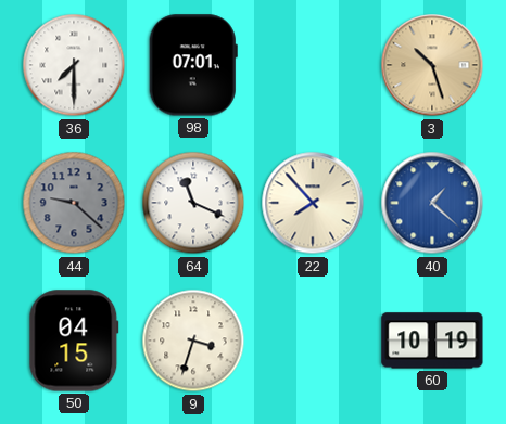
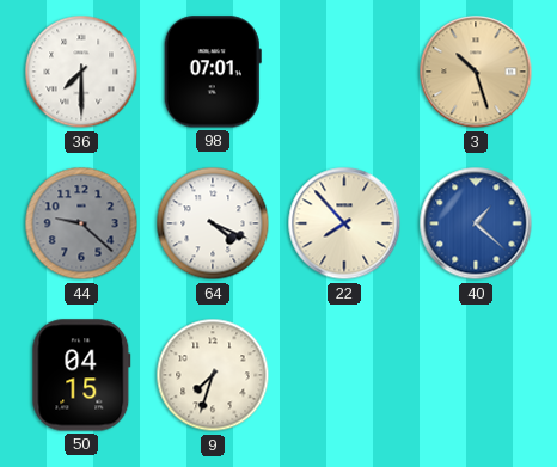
64: 11:19 -> 4:19 (213, 223)
9: 3:33 -> 7:33 (213, 375)
60: 10:19 -> none (432, 341)
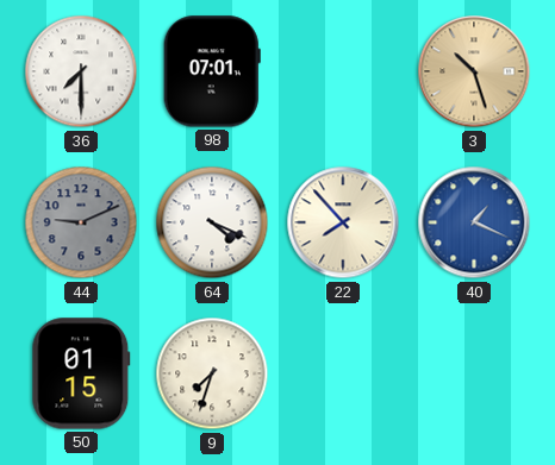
44: 9:22 -> 9:11 (81, 222)
40: 1:22 -> 1:19 (474, 222)
50: 04:15 -> 01:15 (81, 373)
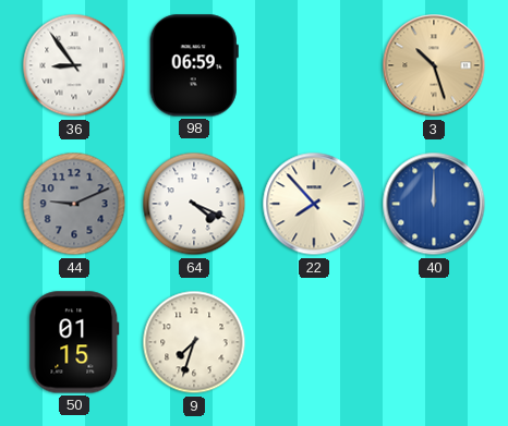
36: 7:30 -> 8:54 (74, 65)
98: 07:01 -> 06:59 (194, 65)
40: 1:19 -> 12:00 (434, 204)
